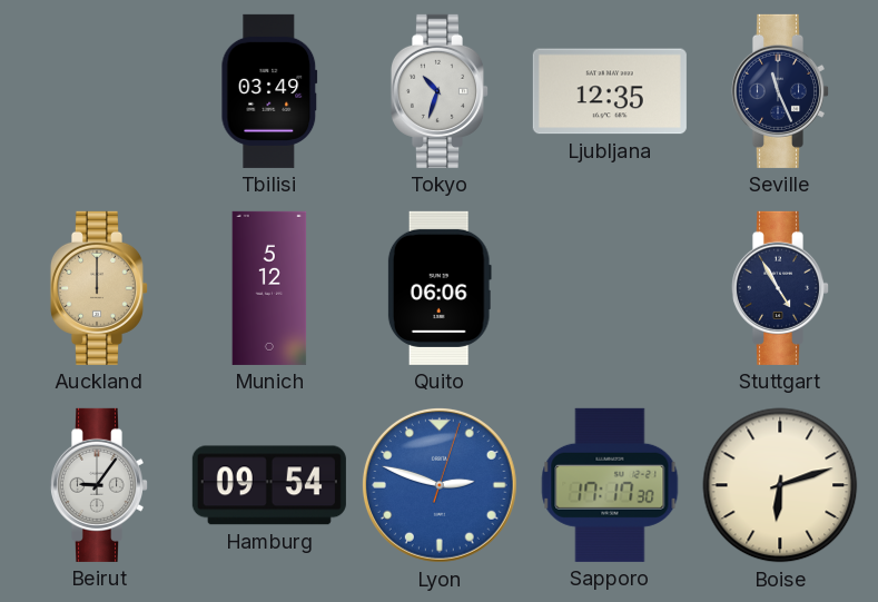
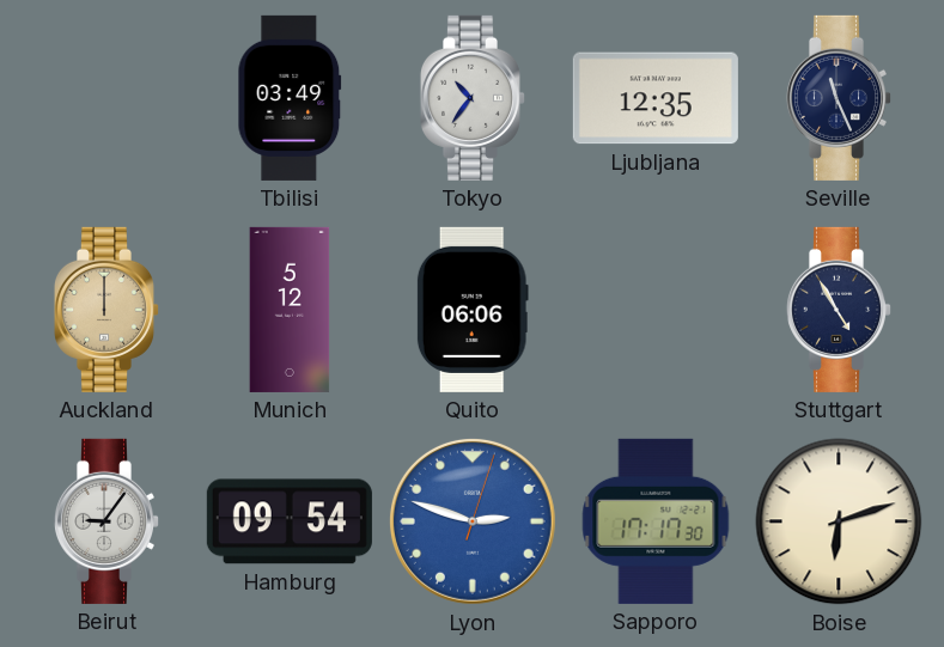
Tokyo: 10:33 -> 10:36 (471, 98)
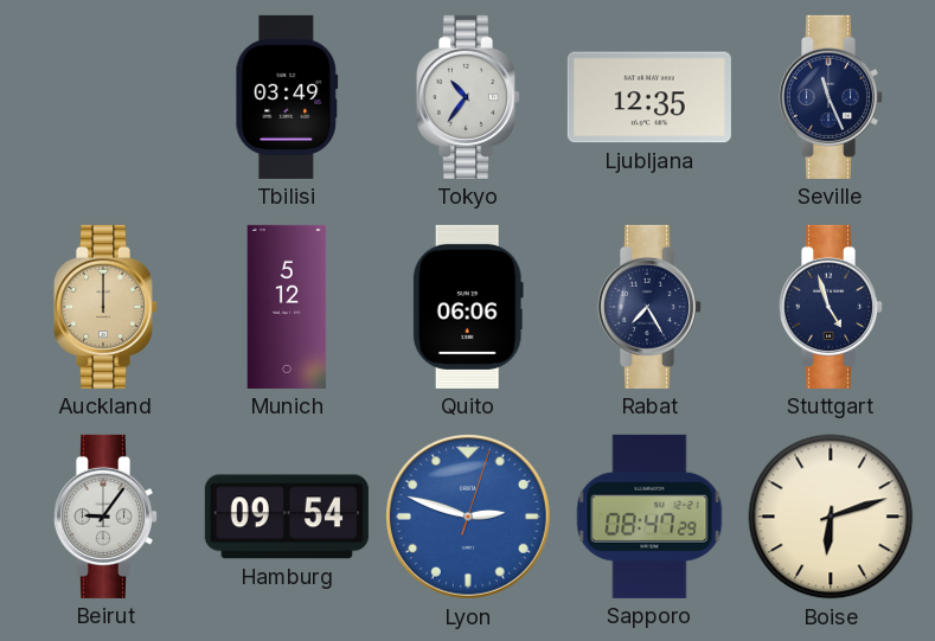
Rabat: none -> 7:25 (648, 307)
Stuttgart: 4:55 -> 4:57 (830, 307)
Sapporo: 17:17 -> 08:47 (649, 517)
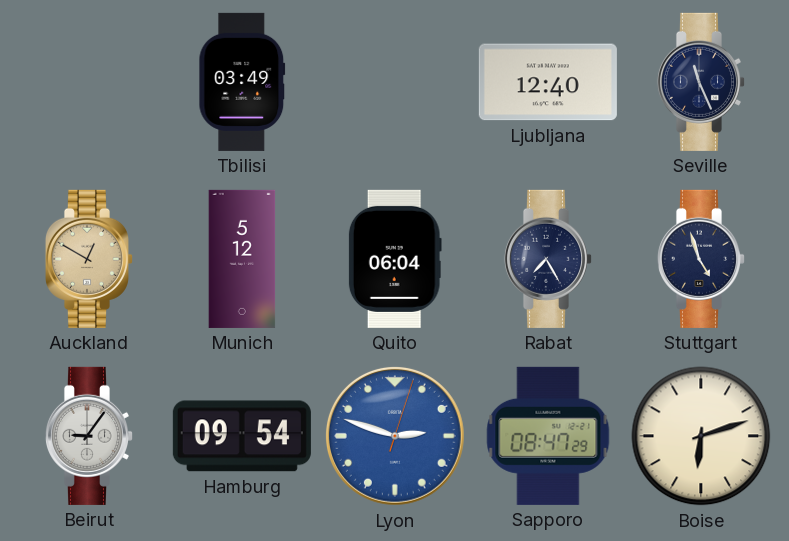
Tokyo: 10:36 -> none (467, 97)
Ljubljana: 12:35 -> 12:40 (548, 82)
Auckland: 12:00 -> 12:50 (88, 259)
Quito: 06:06 -> 06:04 (395, 259)
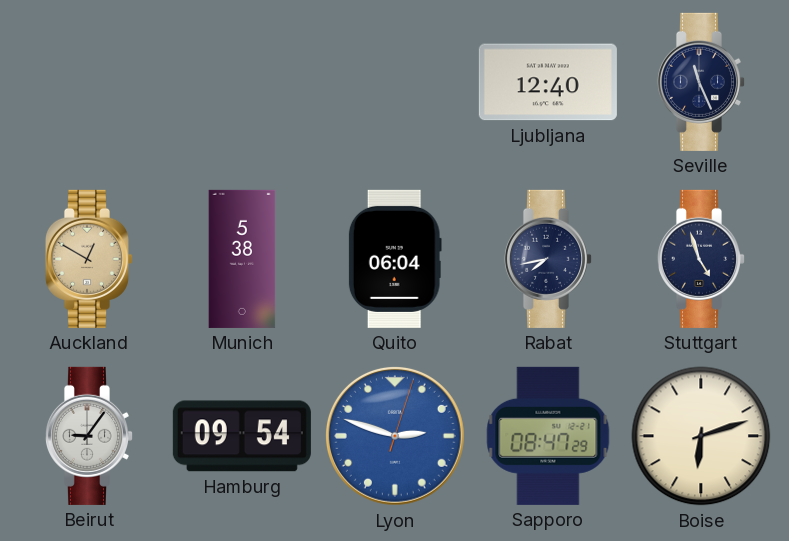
Tbilisi: 03:49 -> none (242, 82)
Munich: 5:12 -> 5:38 (242, 259)
Rabat: 7:25 -> 7:43 (547, 259)
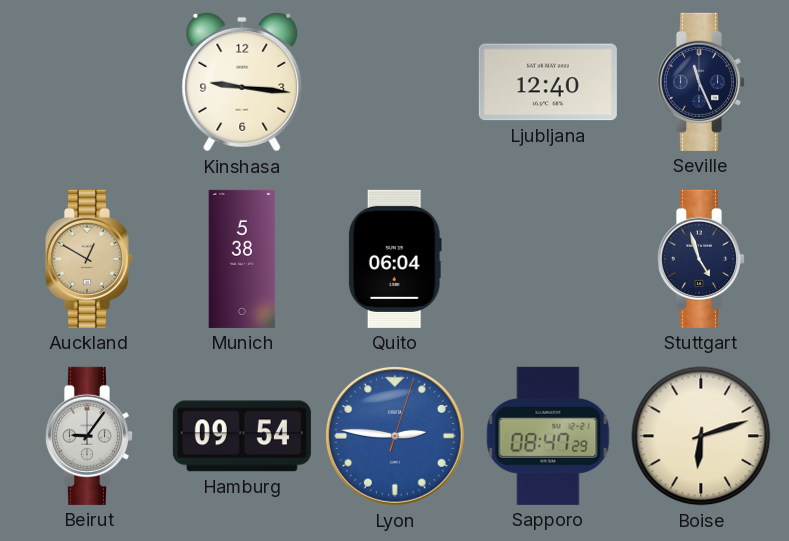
Kinshasa: none -> 9:16 (242, 82)
Rabat: 7:43 -> none (547, 259)
Lyon: 2:48 -> 2:46 (395, 436)
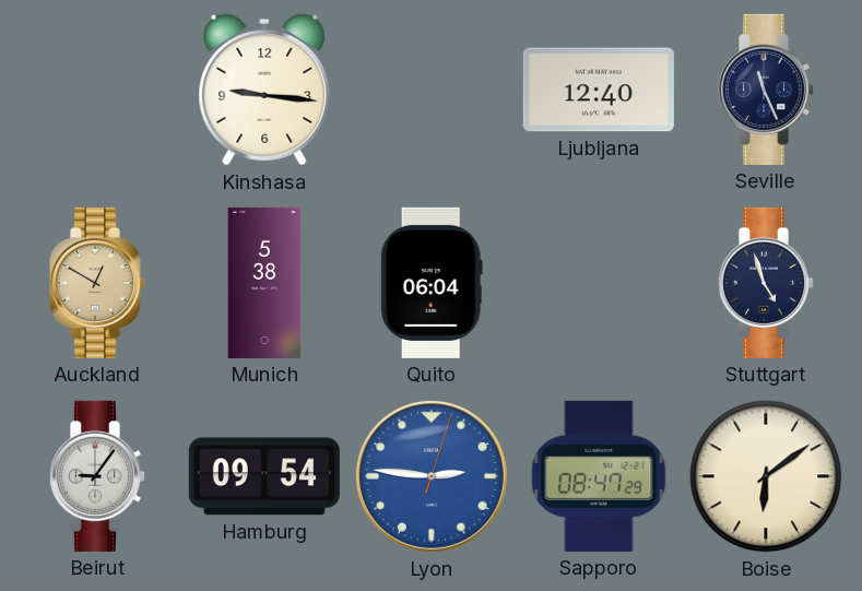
Boise: 6:12 -> 6:09 (766, 476)
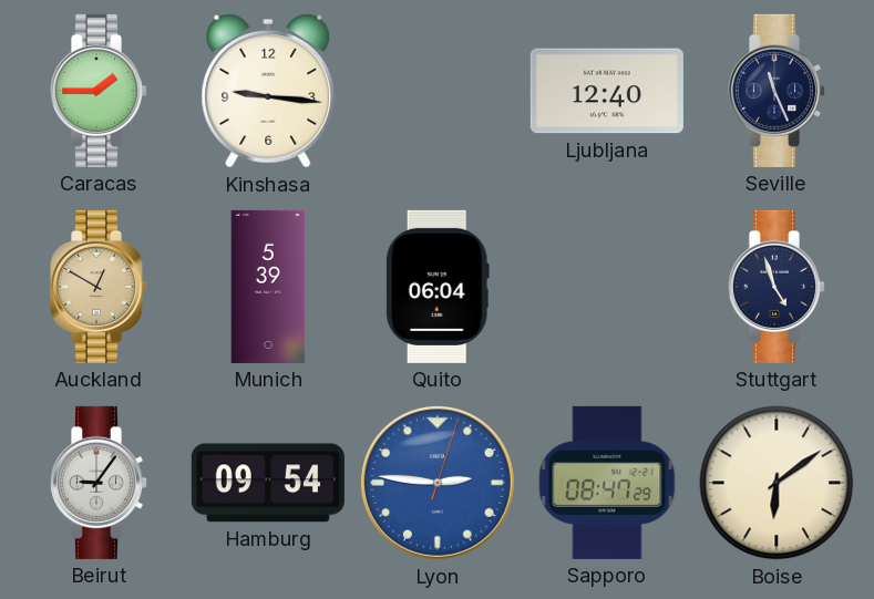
Caracas: none -> 1:45 (97, 91)
Munich: 5:38 -> 5:39 (268, 287)
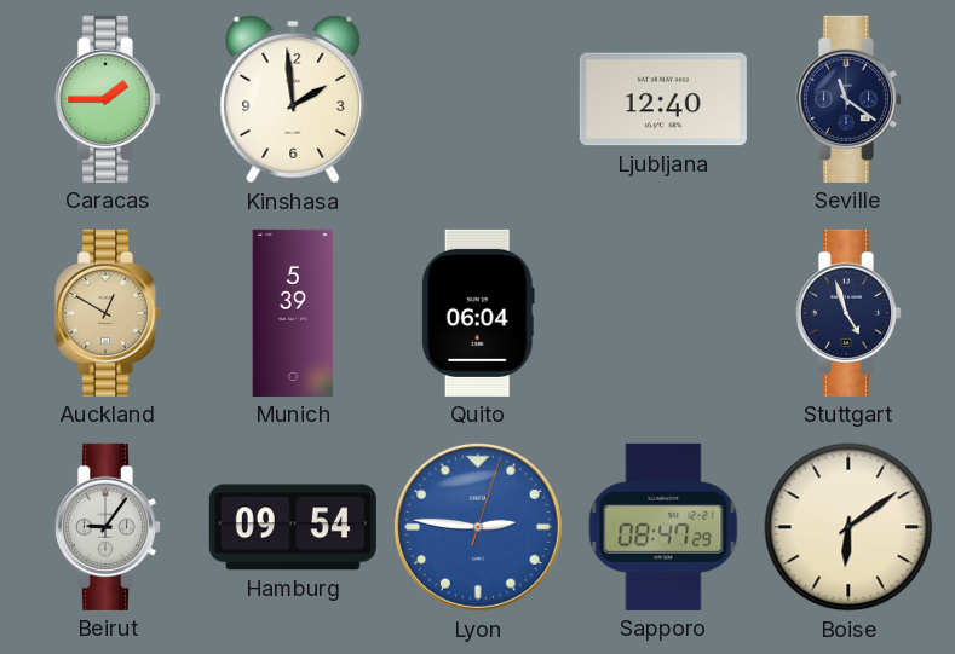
Kinshasa: 9:16 -> 1:59 (293, 99)
Seville: 11:26 -> 11:21 (847, 99)
